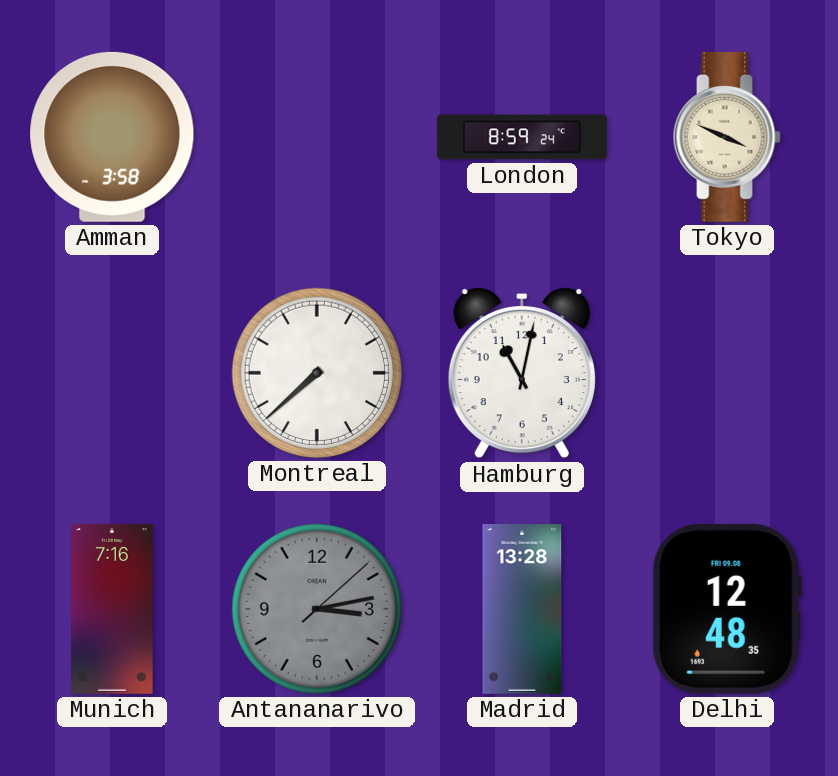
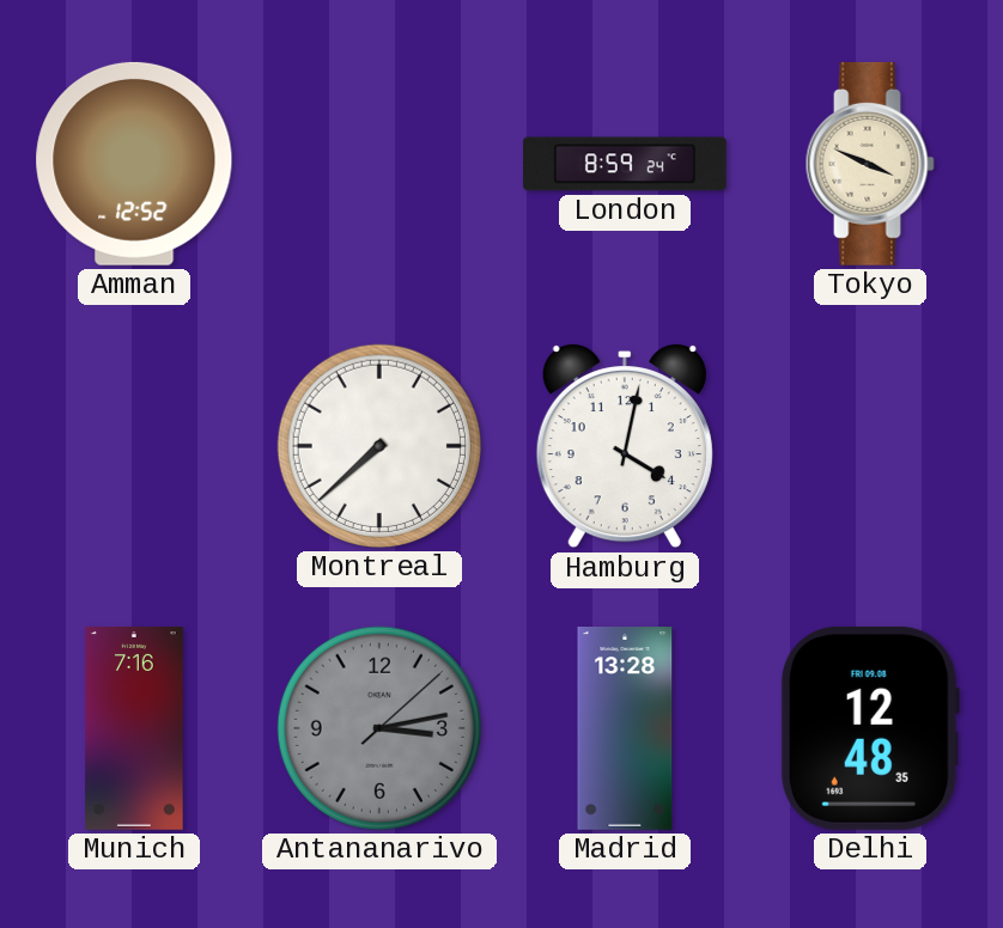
Amman: 3:58 -> 12:52 (134, 164)
Hamburg: 11:02 -> 4:02 (625, 446)
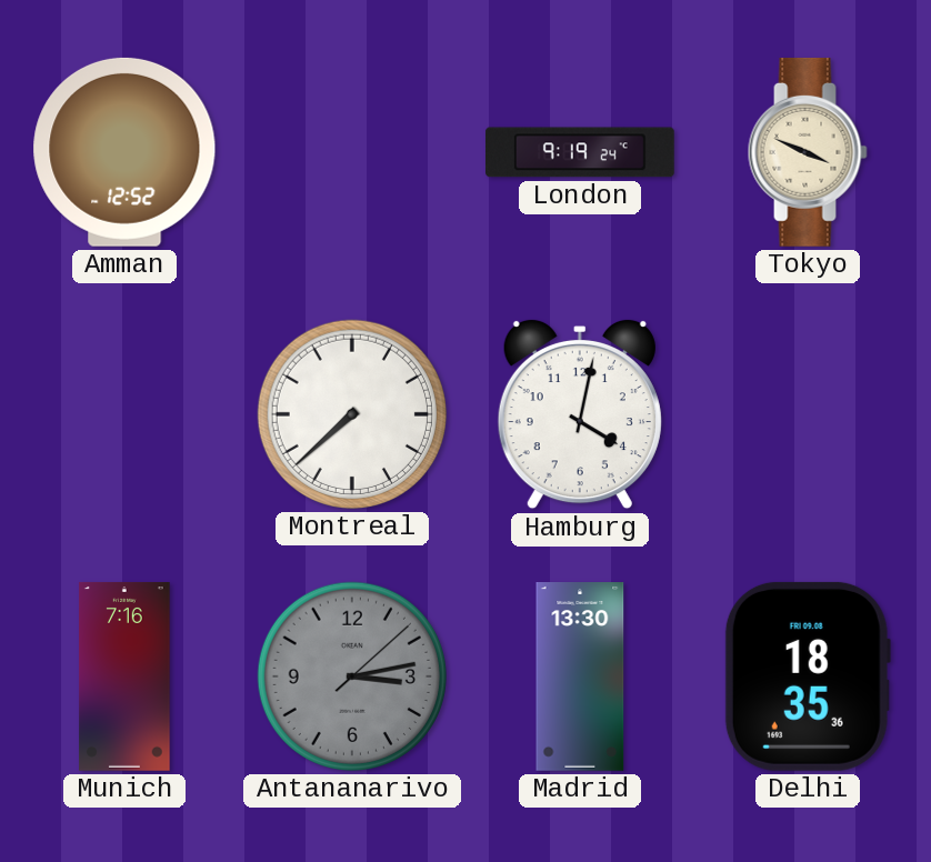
London: 8:59 -> 9:19 (580, 152)
Madrid: 13:28 -> 13:30 (580, 678)
Delhi: 12:48 -> 18:35 (808, 676)
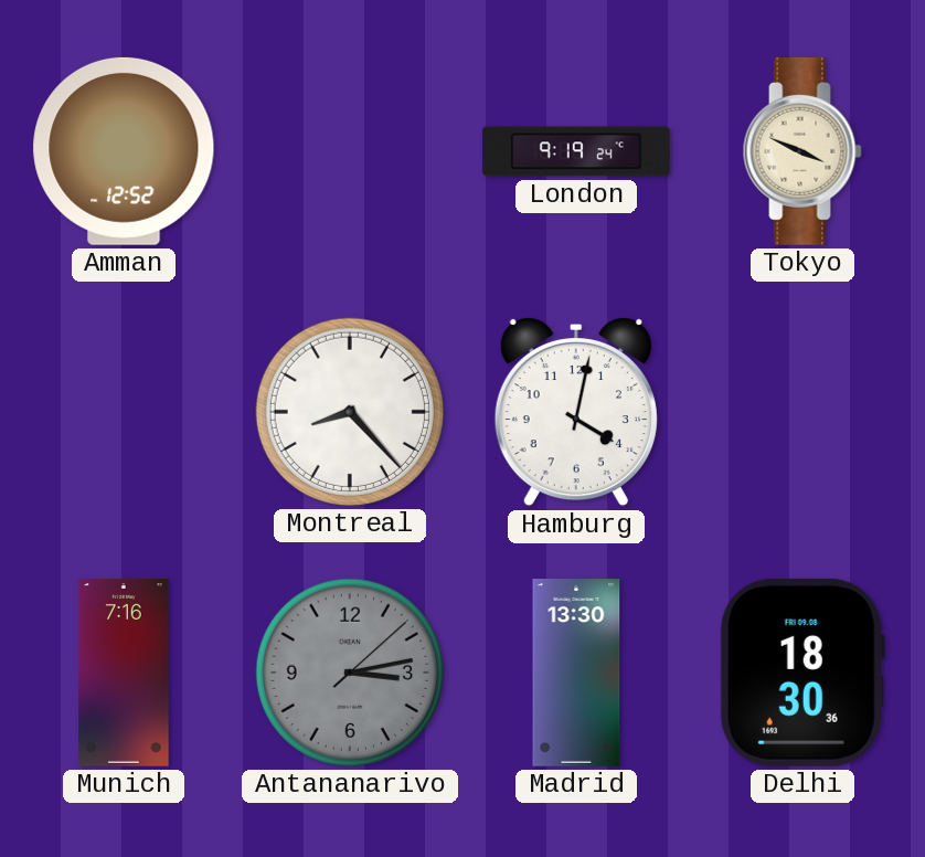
Montreal: 7:38 -> 8:23 (350, 412)
Delhi: 18:35 -> 18:30 (802, 673)
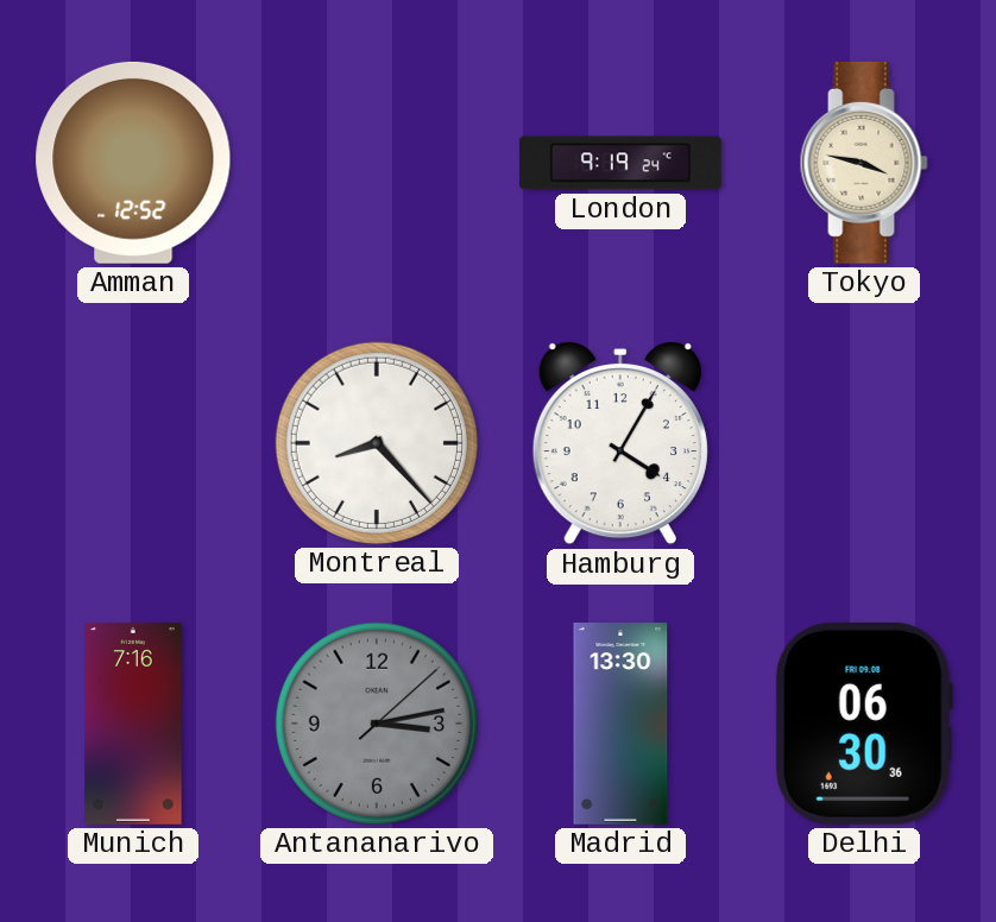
Tokyo: 3:49 -> 3:47 (864, 163)
Hamburg: 4:02 -> 4:05 (620, 443)
Delhi: 18:30 -> 06:30 (864, 724)
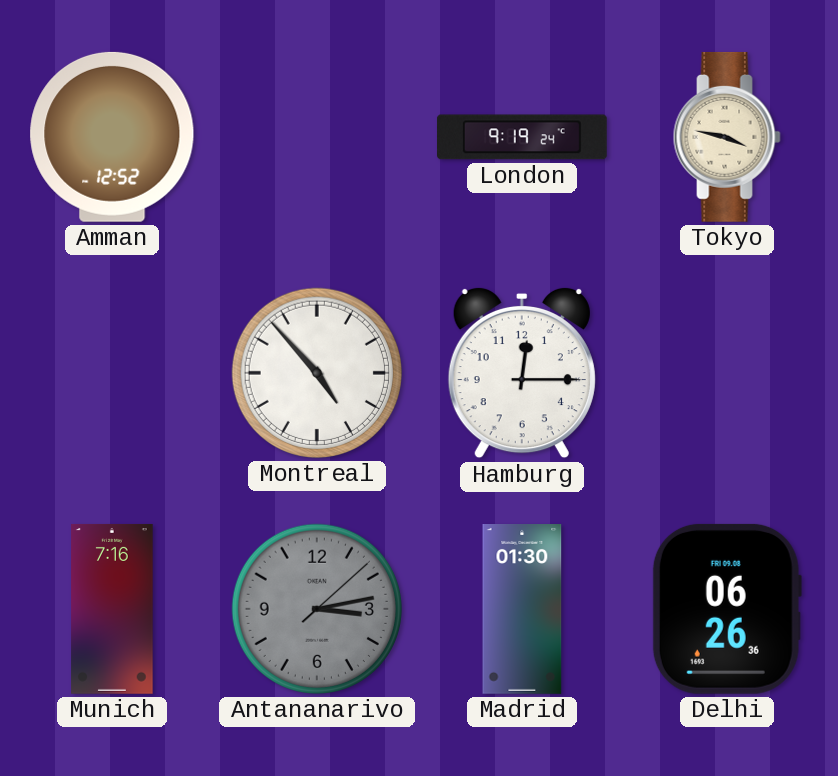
Montreal: 8:23 -> 4:53 (317, 373)
Hamburg: 4:05 -> 12:15 (522, 373)
Madrid: 13:30 -> 01:30 (522, 610)
Delhi: 06:30 -> 06:26 (727, 609)
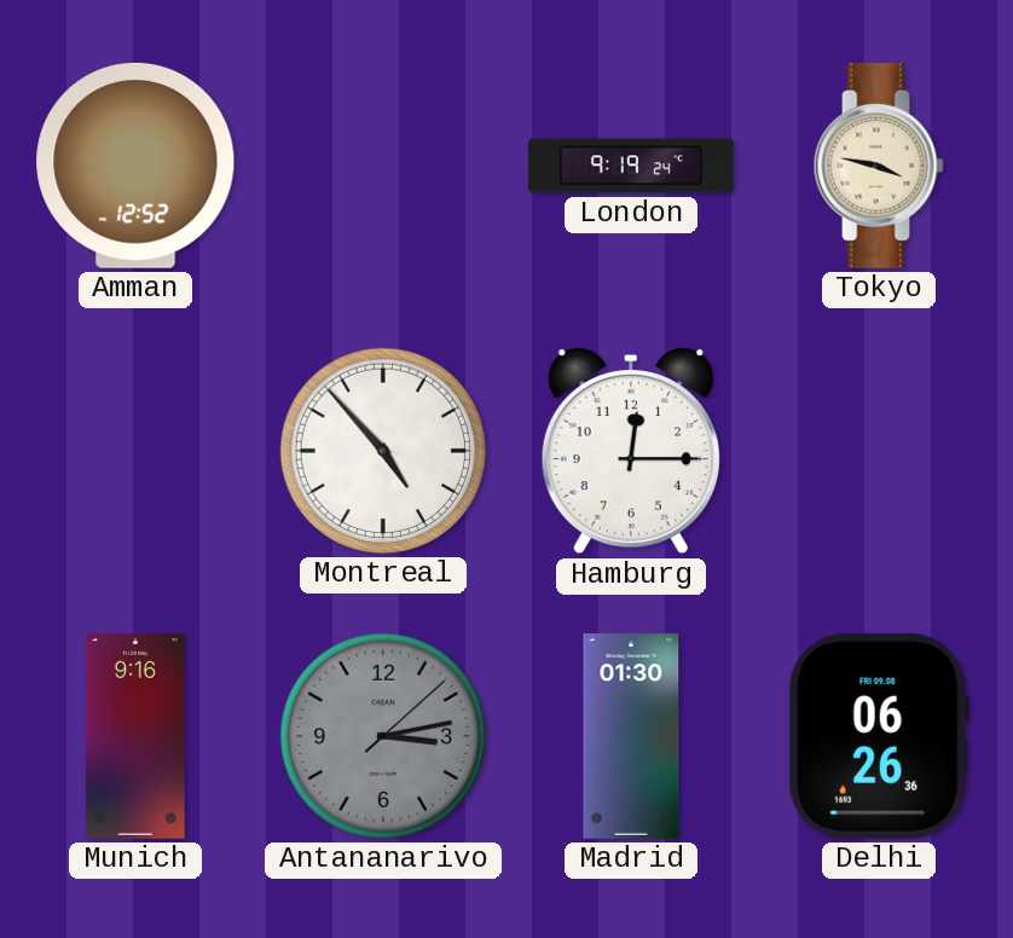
Munich: 7:16 -> 9:16 (135, 736)
